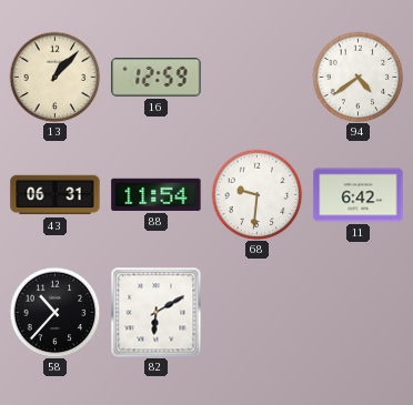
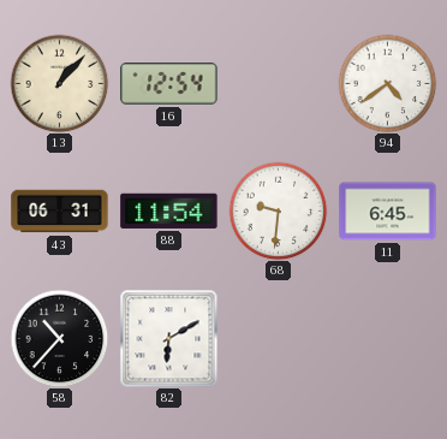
16: 12:59 -> 12:54 (169, 84)
11: 6:42 -> 6:45 (388, 212)
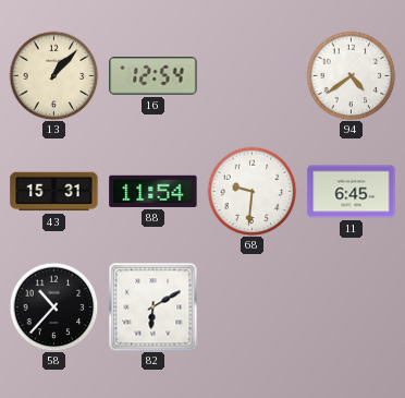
43: 06:31 -> 15:31 (54, 192)
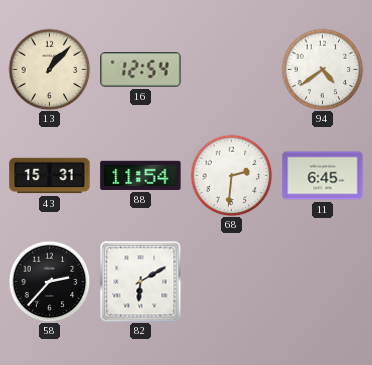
68: 9:31 -> 2:31 (231, 175)
58: 10:37 -> 2:37 (49, 281)
